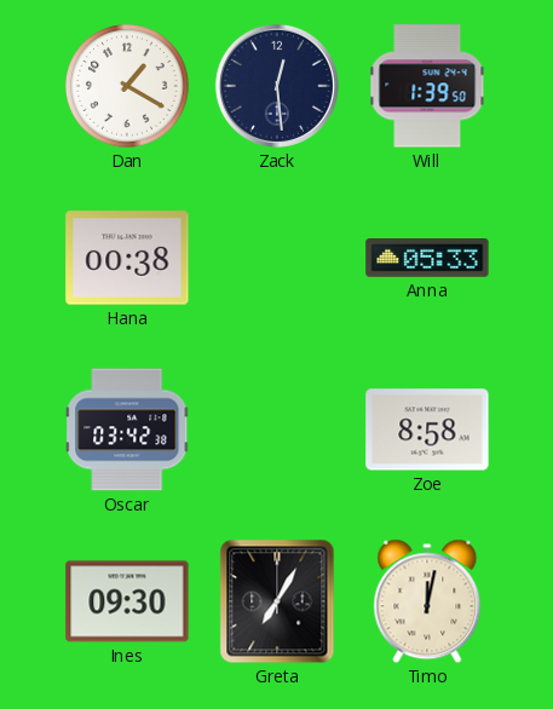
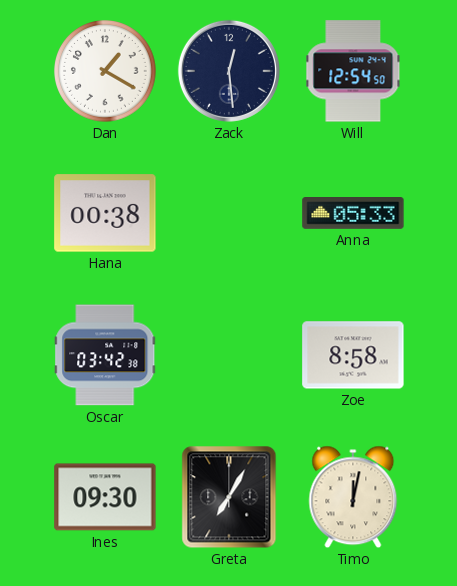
Will: 1:39 -> 12:54 (353, 71)
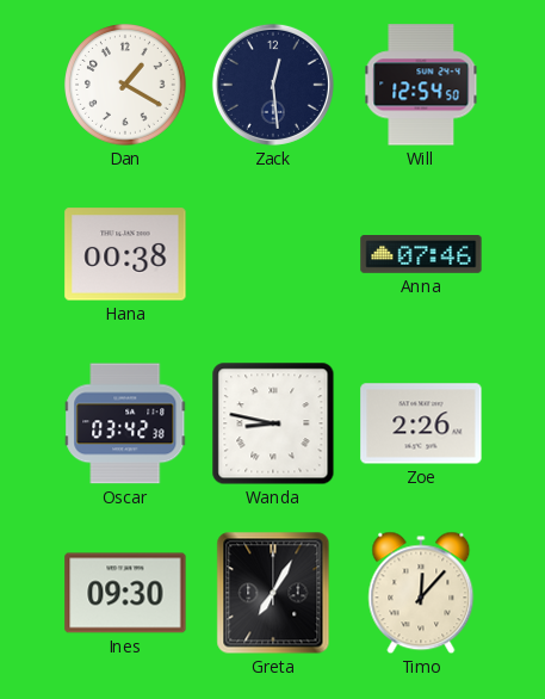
Anna: 05:33 -> 07:46 (421, 255)
Wanda: none -> 8:47 (273, 423)
Zoe: 8:58 -> 2:26 (421, 423)
Timo: 12:02 -> 12:07 (421, 593)
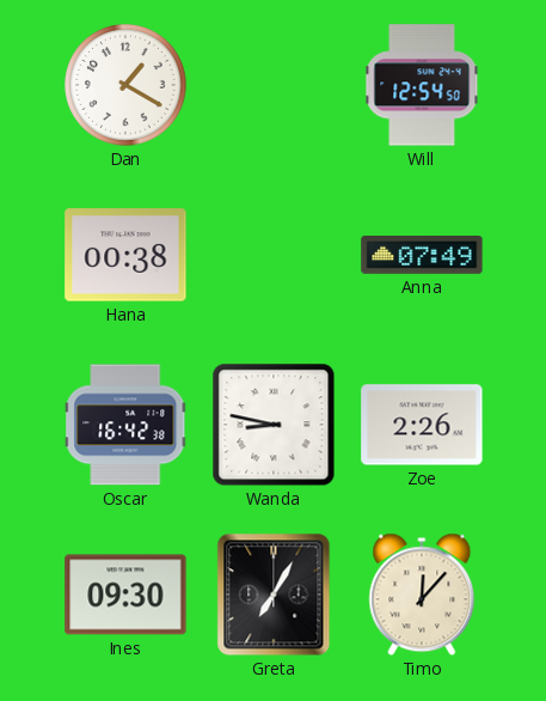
Zack: 12:29 -> none (273, 85)
Anna: 07:46 -> 07:49 (422, 256)
Oscar: 03:42 -> 16:42 (125, 425)
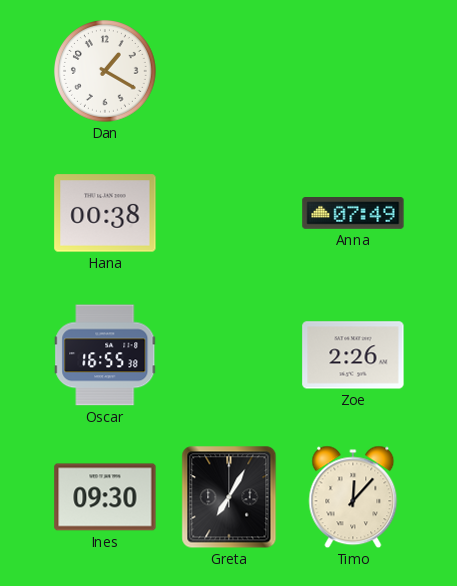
Will: 12:54 -> none (422, 85)
Oscar: 16:42 -> 16:55 (105, 355)
Wanda: 8:47 -> none (274, 425)
